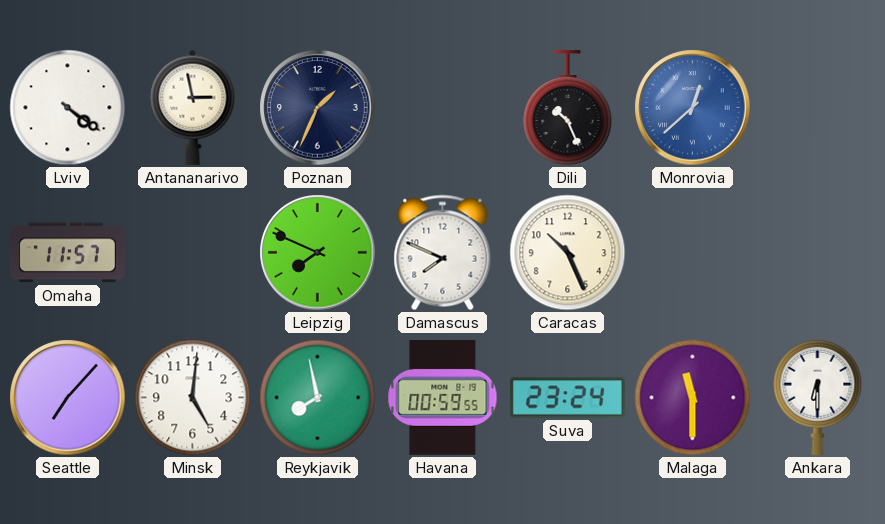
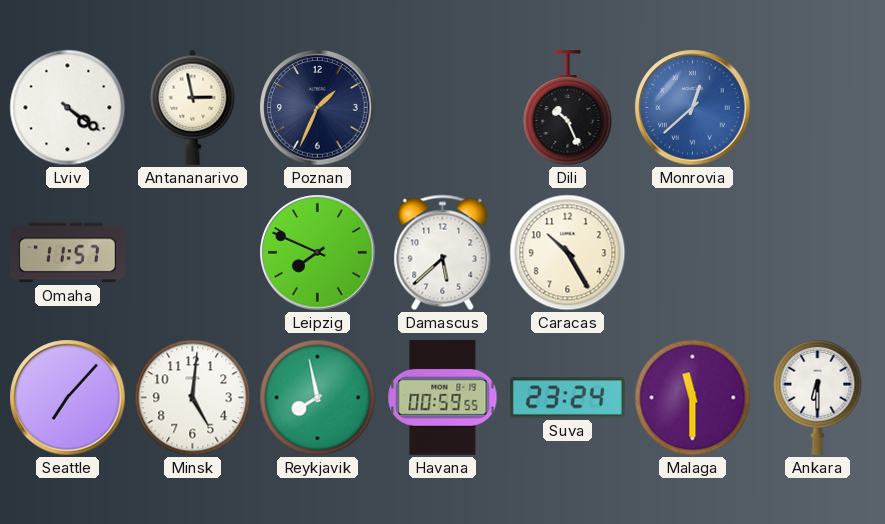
Damascus: 7:49 -> 5:38 (443, 253)
Caracas: 10:26 -> 10:25 (568, 253)
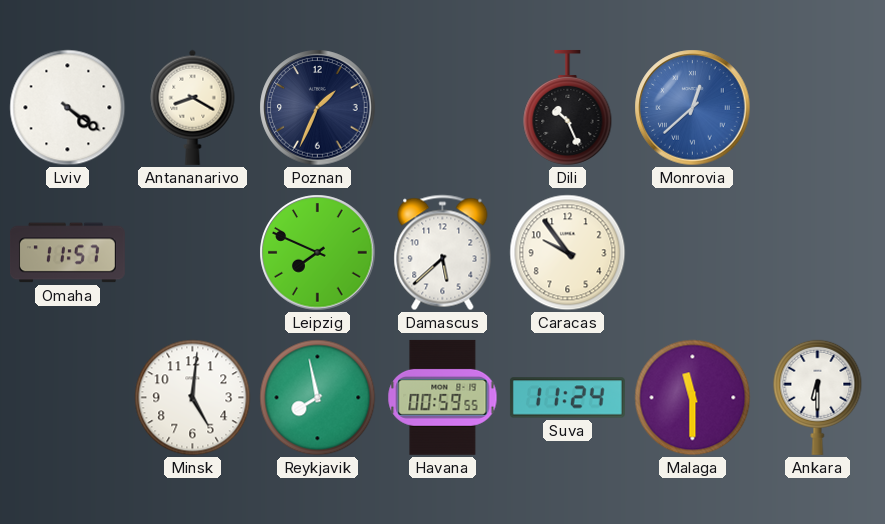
Antananarivo: 2:58 -> 8:20 (193, 107)
Caracas: 10:25 -> 9:54 (568, 253)
Seattle: 7:07 -> none (68, 398)
Suva: 23:24 -> 11:24 (567, 398)
